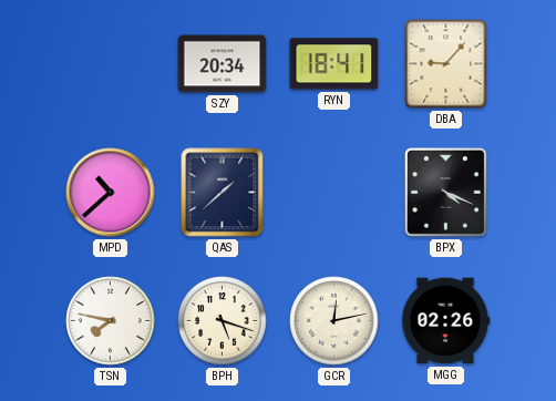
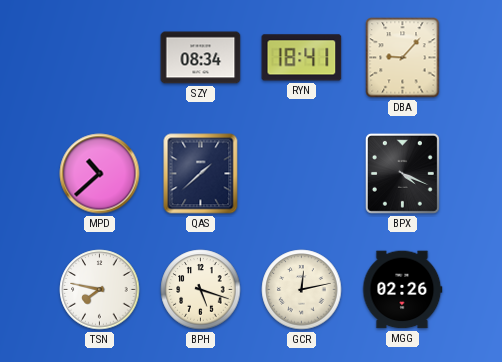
SZY: 20:34 -> 08:34 (201, 58)
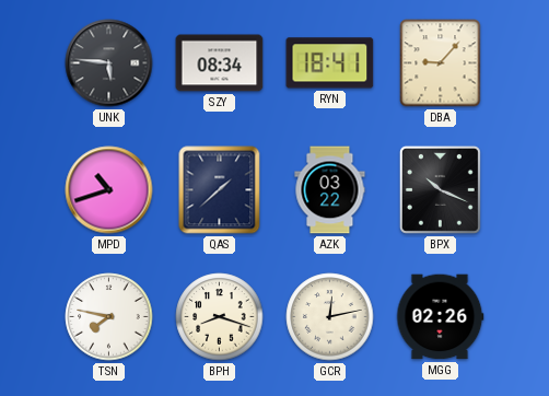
UNK: none -> 5:46 (109, 63)
MPD: 10:38 -> 10:42 (109, 190)
AZK: none -> 03:22 (330, 190)
BPX: 4:19 -> 10:19 (440, 189)
BPH: 5:18 -> 8:18 (220, 317)
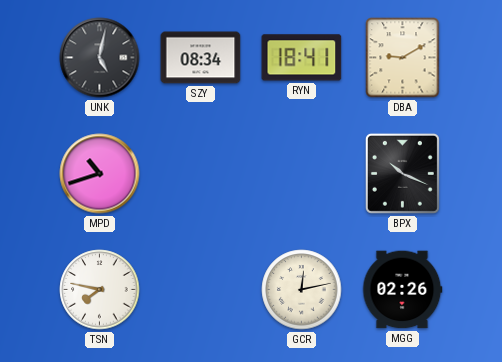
UNK: 5:46 -> 5:02 (100, 58)
DBA: 9:07 -> 9:10 (403, 58)
QAS: 1:38 -> none (220, 190)
AZK: 03:22 -> none (330, 190)
BPH: 8:18 -> none (220, 317)
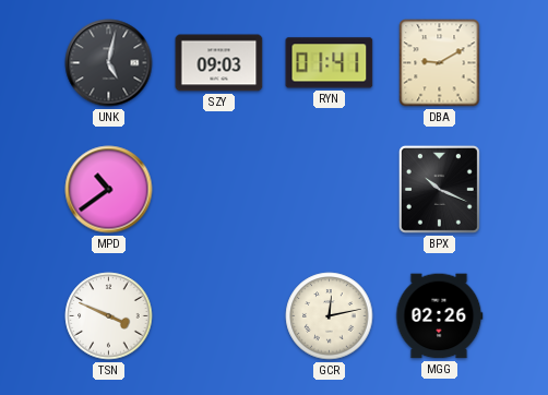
SZY: 08:34 -> 09:03 (219, 63)
RYN: 18:41 -> 01:41 (330, 63)
MPD: 10:42 -> 10:39 (109, 190)
TSN: 7:47 -> 3:49 (109, 316)
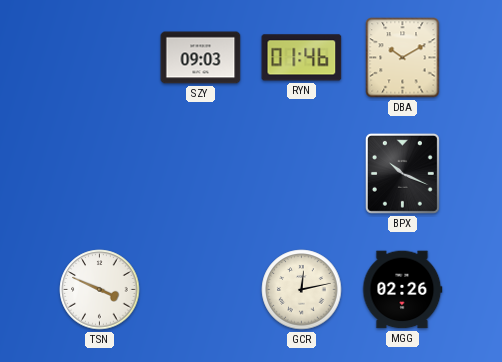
UNK: 5:02 -> none (109, 63)
RYN: 01:41 -> 01:46 (302, 58)
DBA: 9:10 -> 10:10 (403, 58)
MPD: 10:39 -> none (109, 190)
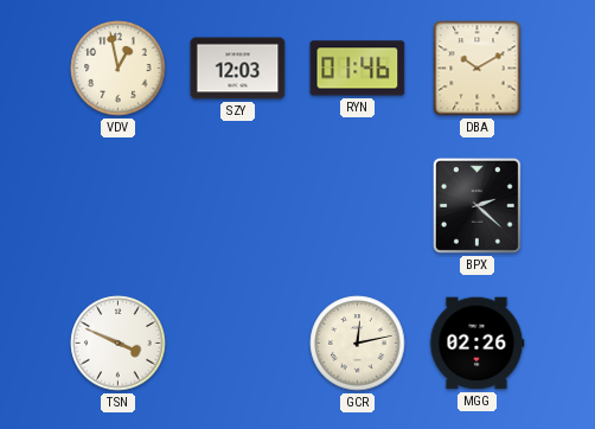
VDV: none -> 12:58 (119, 69)
SZY: 09:03 -> 12:03 (238, 69)
BPX: 10:19 -> 2:22 (476, 205)
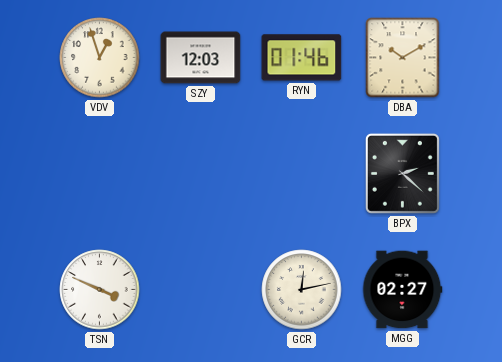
VDV: 12:58 -> 12:57 (100, 58)
MGG: 02:26 -> 02:27 (403, 290)
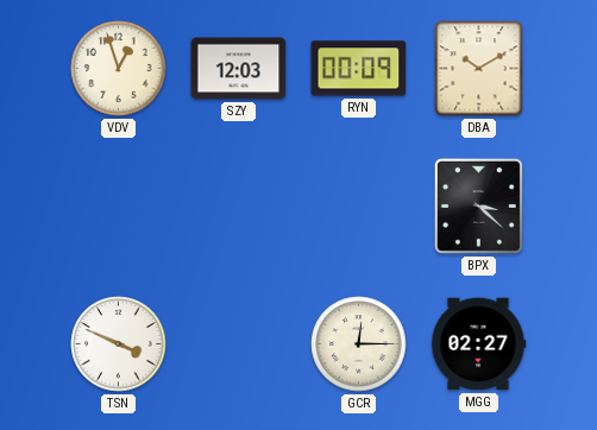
RYN: 01:46 -> 00:09 (359, 69)
BPX: 2:22 -> 3:22 (478, 205)
GCR: 12:13 -> 12:15 (359, 344)
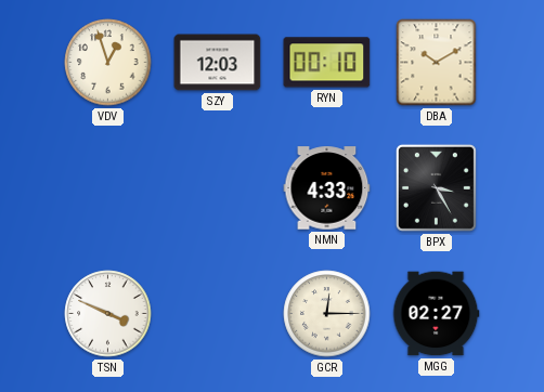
RYN: 00:09 -> 00:10 (327, 63)
NMN: none -> 4:33 (327, 188)
BPX: 3:22 -> 3:25 (436, 187)
